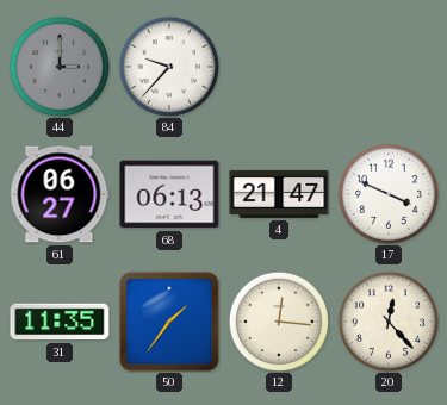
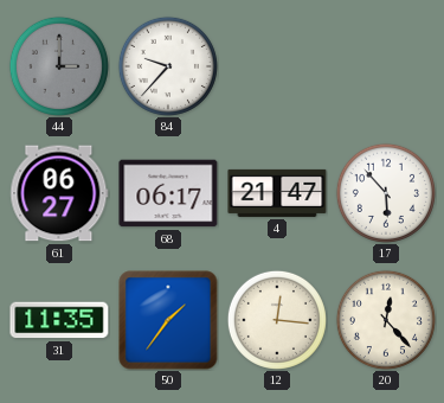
68: 06:13 -> 06:17 (168, 193)
17: 3:49 -> 5:53 (386, 193)
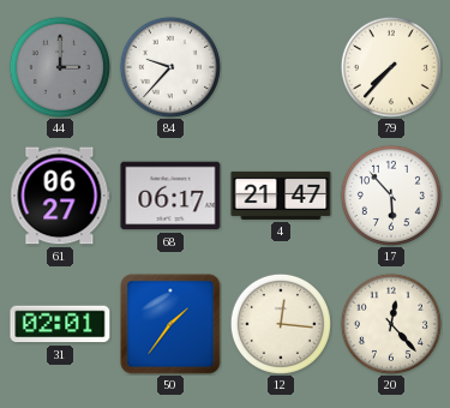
79: none -> 7:37 (391, 67)
31: 11:35 -> 02:01 (60, 324)
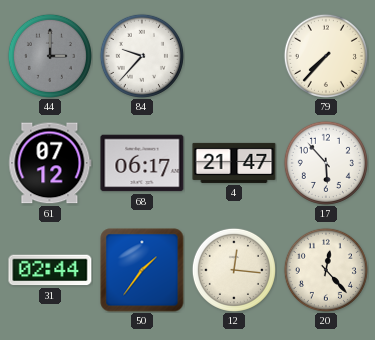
61: 06:27 -> 07:12 (50, 163)
31: 02:01 -> 02:44 (50, 270)
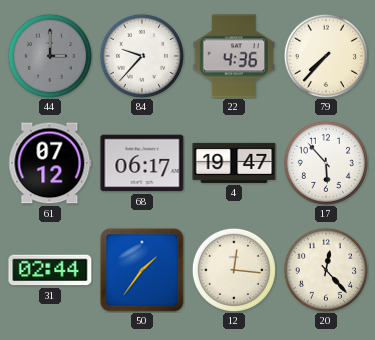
22: none -> 4:36 (233, 56)
4: 21:47 -> 19:47 (234, 163)
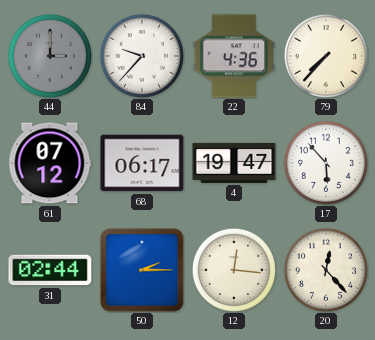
50: 1:36 -> 2:15 (142, 270)
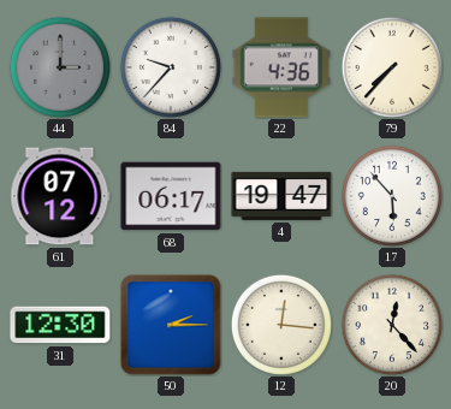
31: 02:44 -> 12:30 (60, 325)
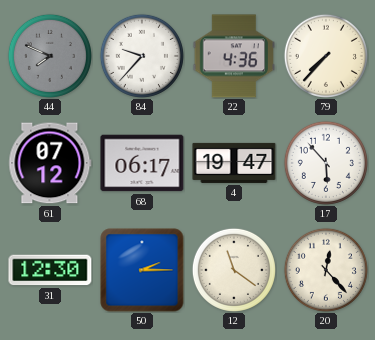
44: 3:00 -> 7:49 (50, 56)
12: 12:16 -> 11:21 (234, 270)
